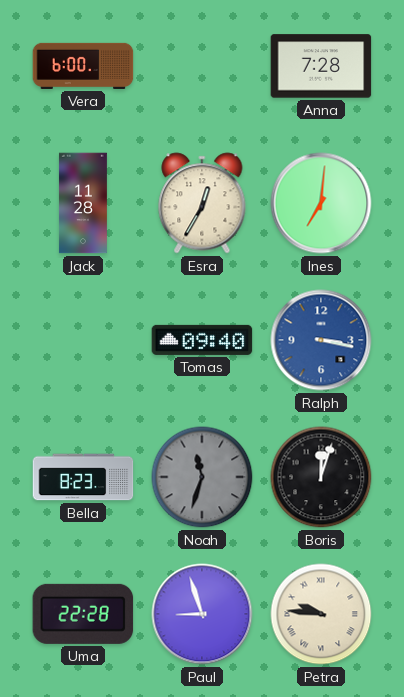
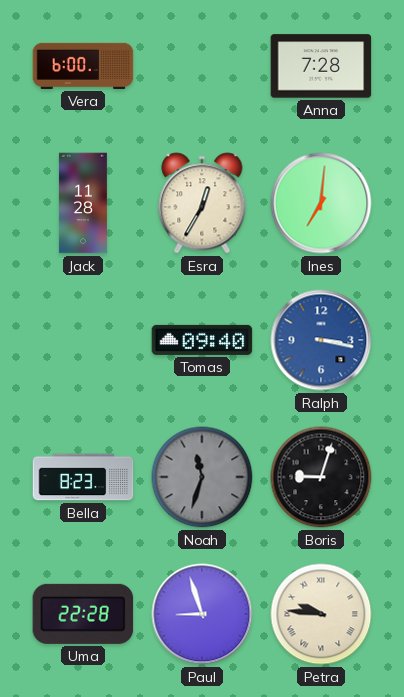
Boris: 12:03 -> 9:03 (321, 477)
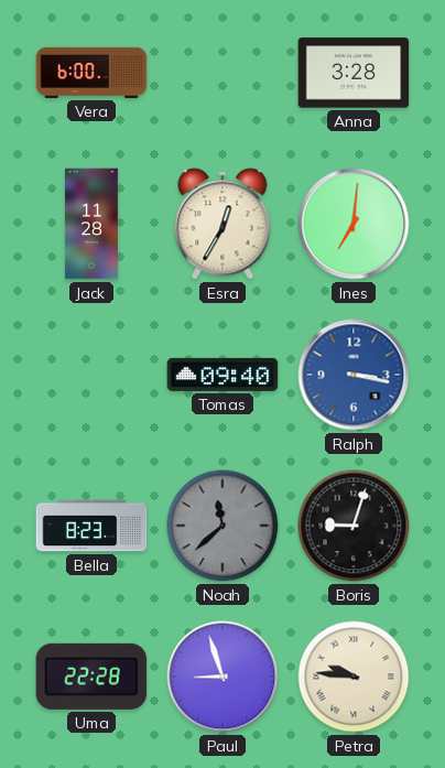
Anna: 7:28 -> 3:28 (354, 73)
Noah: 11:33 -> 11:38 (223, 526)
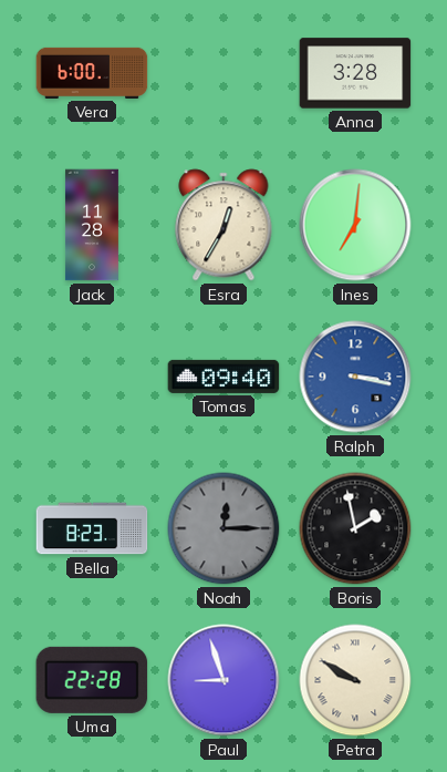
Noah: 11:38 -> 12:15 (224, 528)
Boris: 9:03 -> 1:58 (355, 528)
Petra: 9:46 -> 9:50 (355, 680)
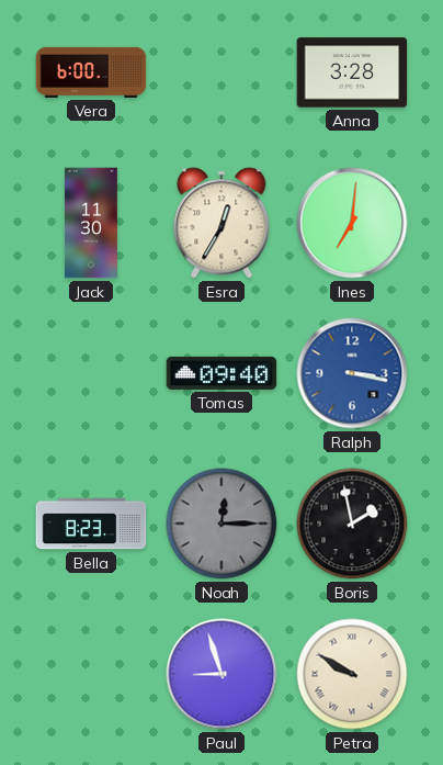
Jack: 11:28 -> 11:30 (91, 223)
Uma: 22:28 -> none (92, 680)
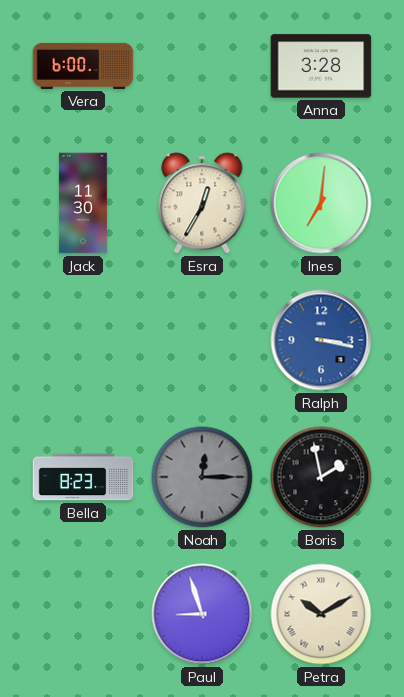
Tomas: 09:40 -> none (222, 373)
Petra: 9:50 -> 10:10 (321, 614)
